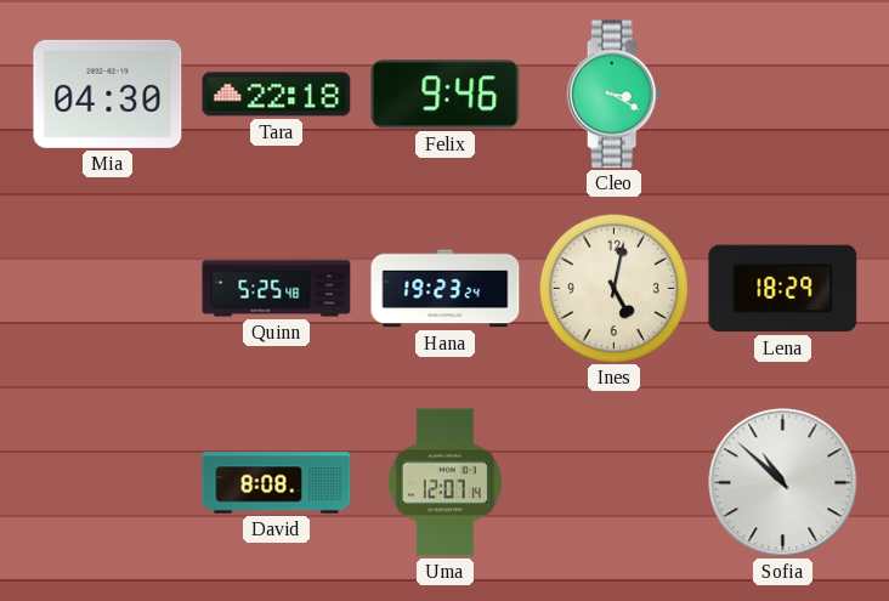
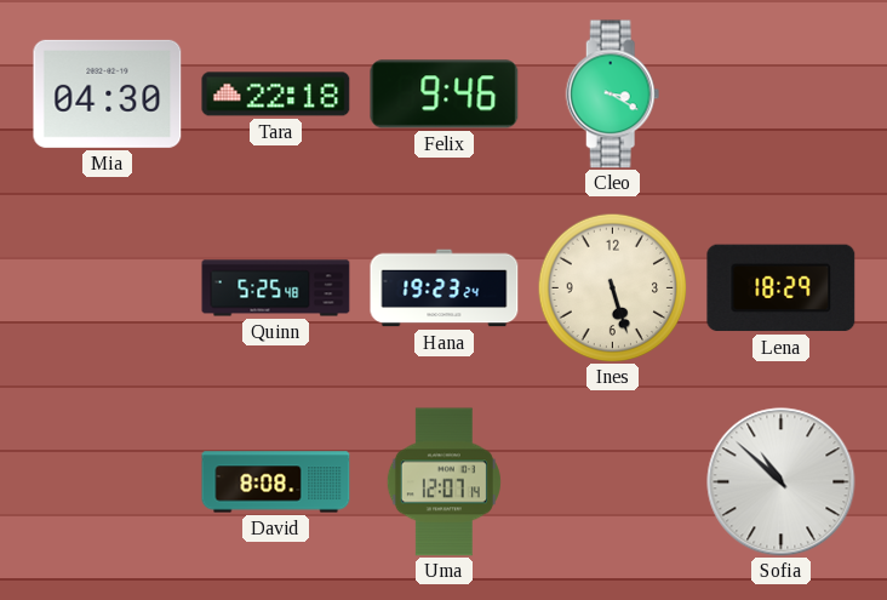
Ines: 5:02 -> 5:27 (612, 287)
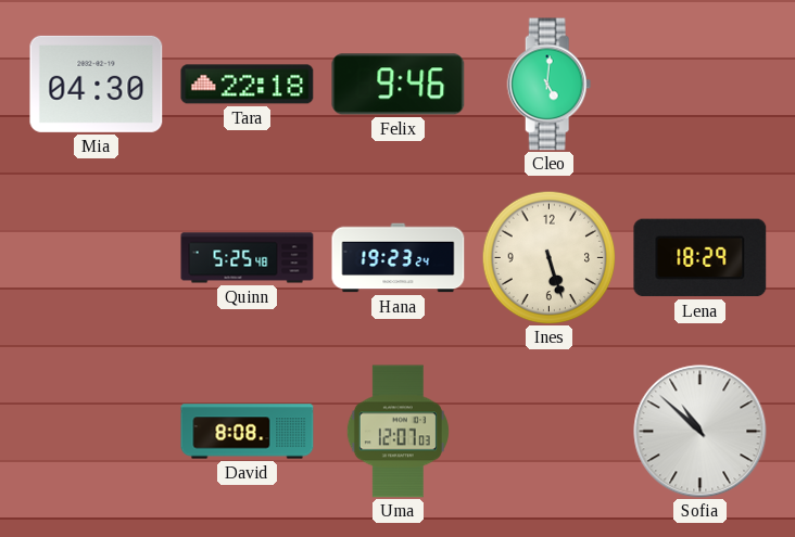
Cleo: 3:20 -> 5:01 (550, 85)
Uma: 12:07:14 -> 12:07:03 (397, 432)
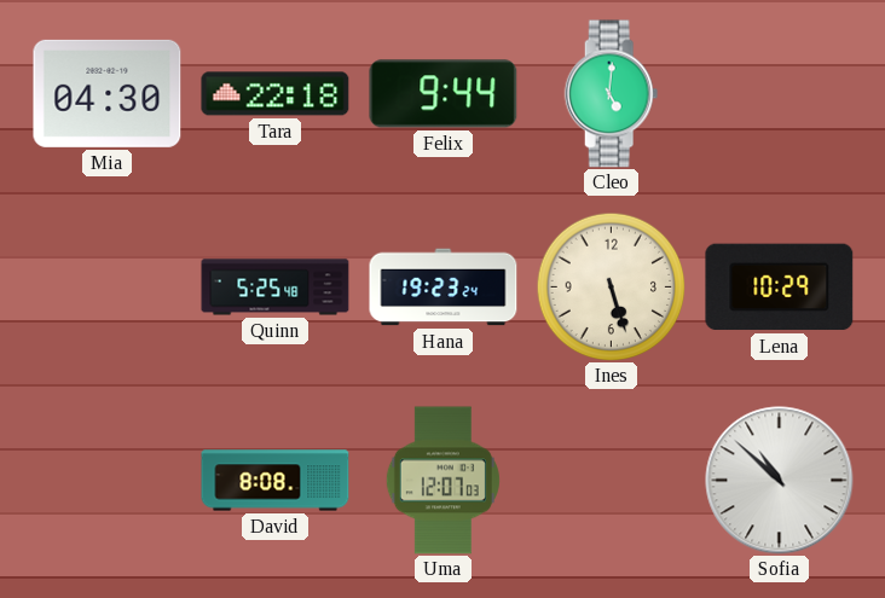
Felix: 9:46 -> 9:44 (444, 94)
Lena: 18:29 -> 10:29 (780, 288)
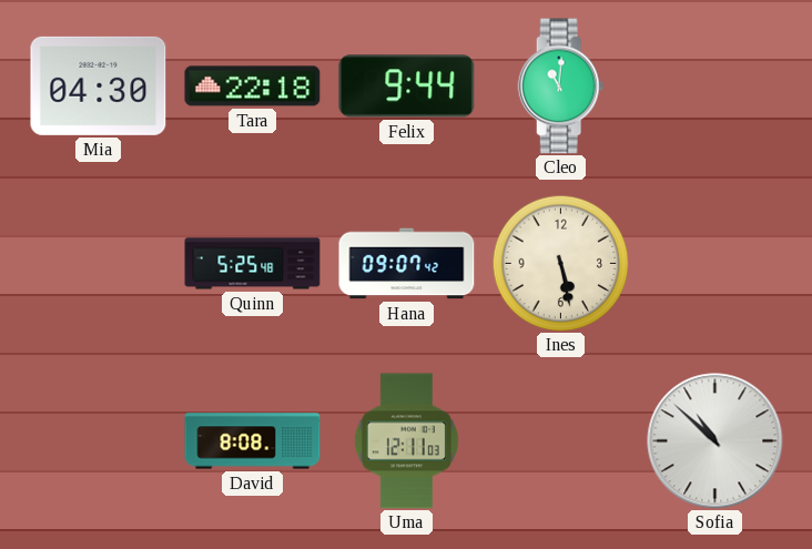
Cleo: 5:01 -> 11:01 (561, 87)
Hana: 19:23 -> 09:07 (407, 264)
Ines: 5:27 -> 5:28 (560, 263)
Lena: 10:29 -> none (780, 288)
Uma: 12:07 -> 12:11 (406, 441)
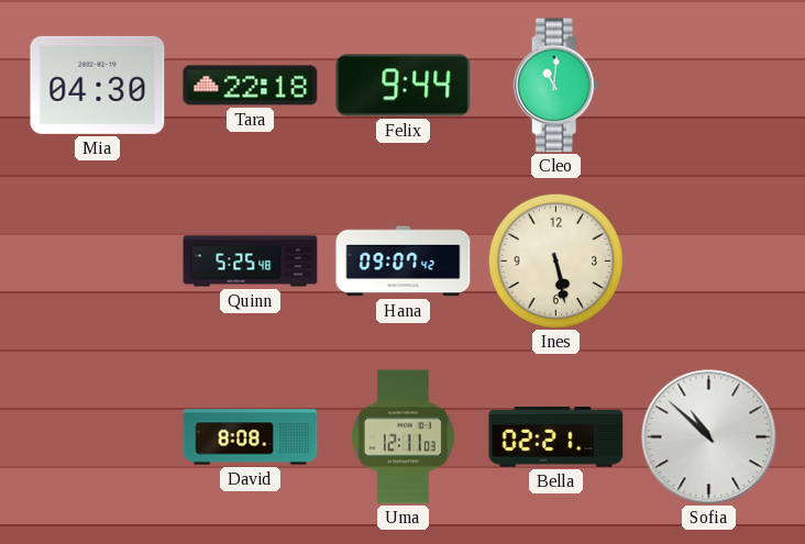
Bella: none -> 02:21 (556, 437)
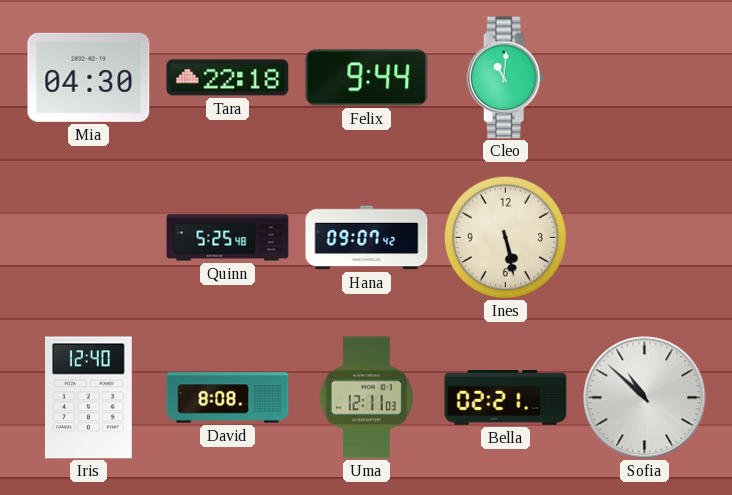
Iris: none -> 12:40 (89, 398)
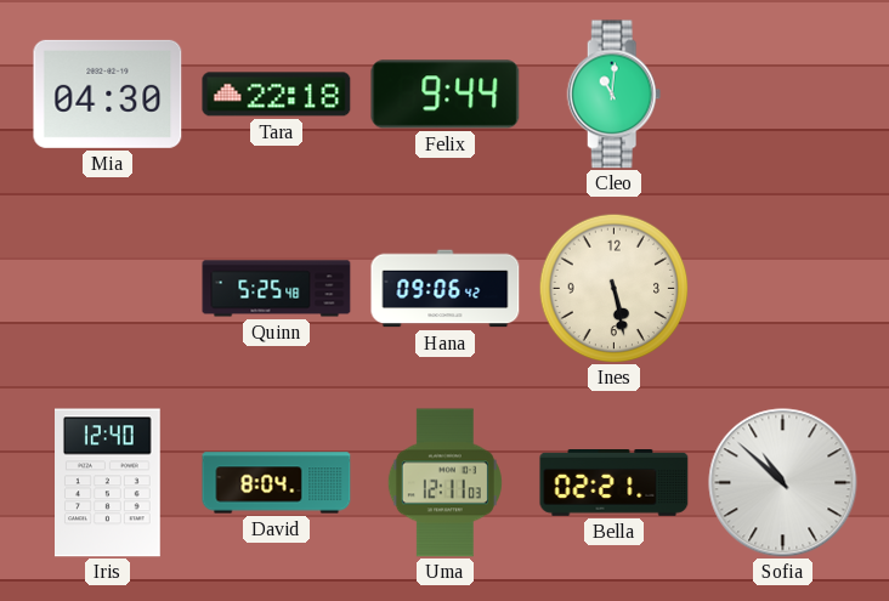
Hana: 09:07 -> 09:06 (446, 289)
David: 8:08 -> 8:04 (277, 483)
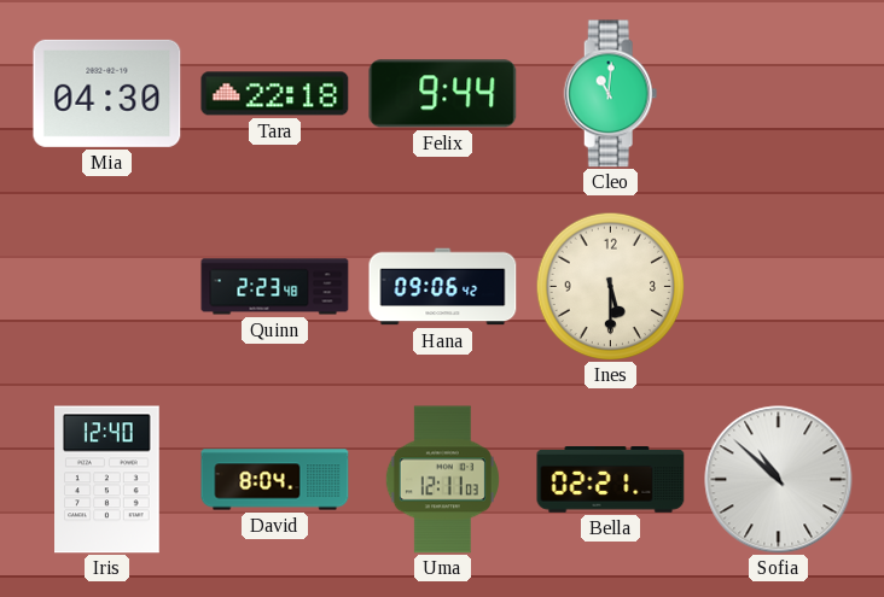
Quinn: 5:25 -> 2:23 (275, 287)
Ines: 5:28 -> 5:30 (610, 286)
